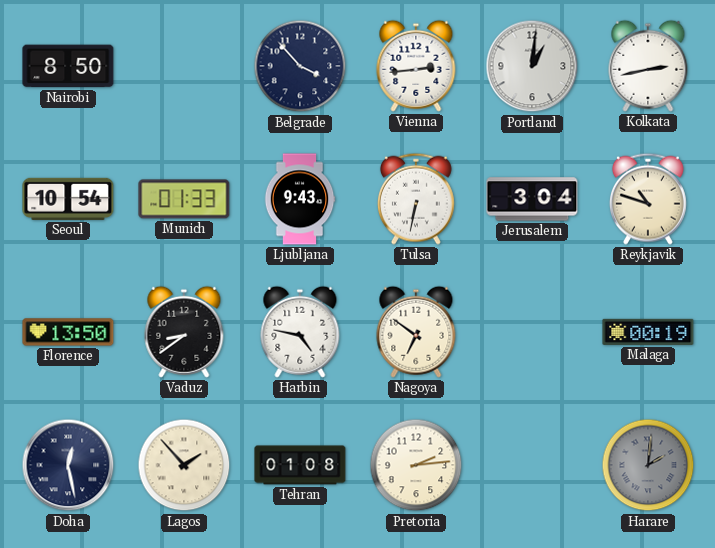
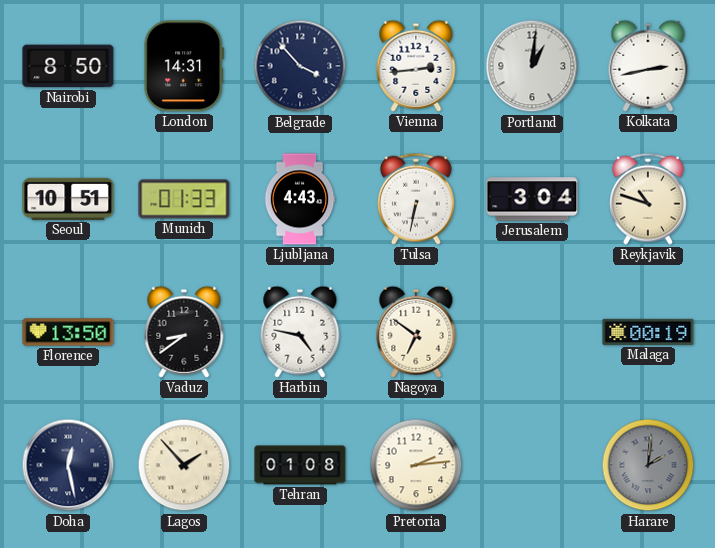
London: none -> 14:31 (184, 66)
Seoul: 10:54 -> 10:51 (68, 199)
Ljubljana: 9:43 -> 4:43 (300, 199)
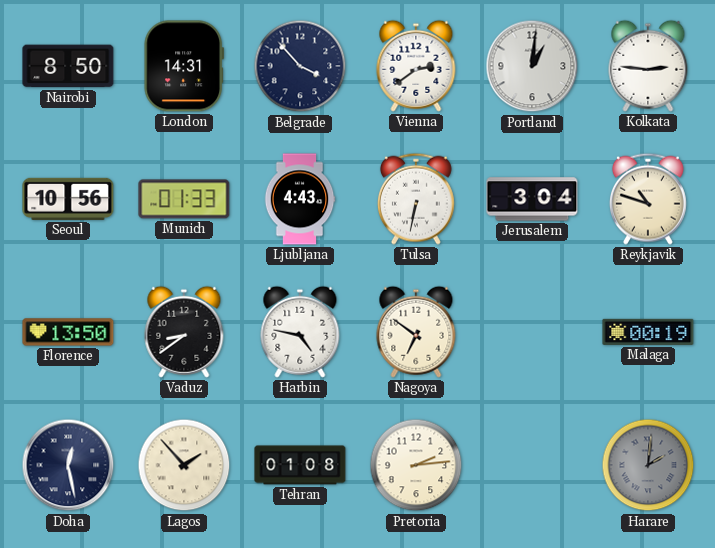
Vienna: 2:44 -> 2:39 (416, 66)
Kolkata: 2:43 -> 2:46 (648, 66)
Seoul: 10:51 -> 10:56 (68, 199)
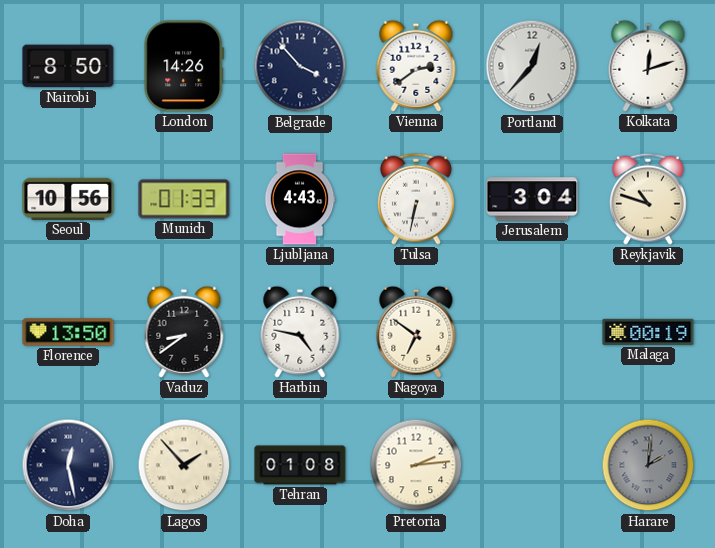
London: 14:31 -> 14:26 (184, 66)
Portland: 1:01 -> 12:37 (532, 66)
Kolkata: 2:46 -> 12:12 (648, 66)
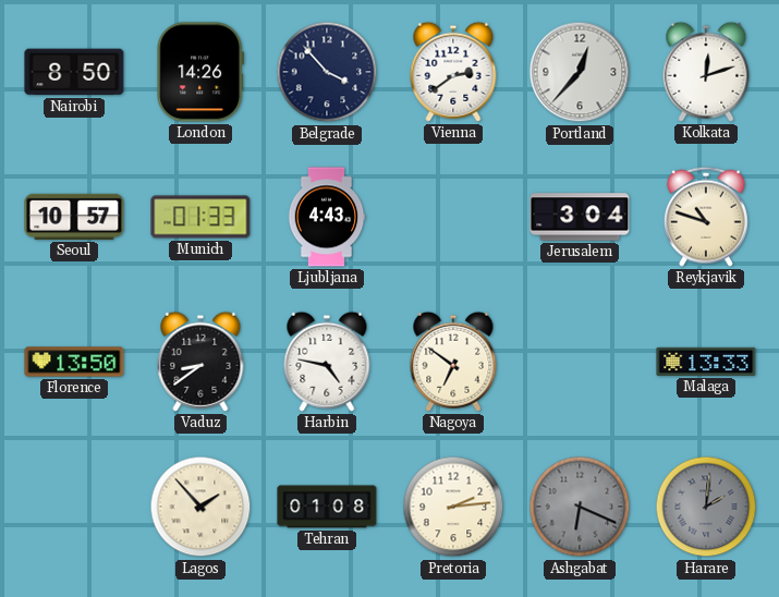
Seoul: 10:56 -> 10:57 (74, 217)
Tulsa: 6:32 -> none (416, 199)
Malaga: 00:19 -> 13:33 (706, 362)
Doha: 12:28 -> none (68, 465)
Ashgabat: none -> 6:19 (580, 507)
